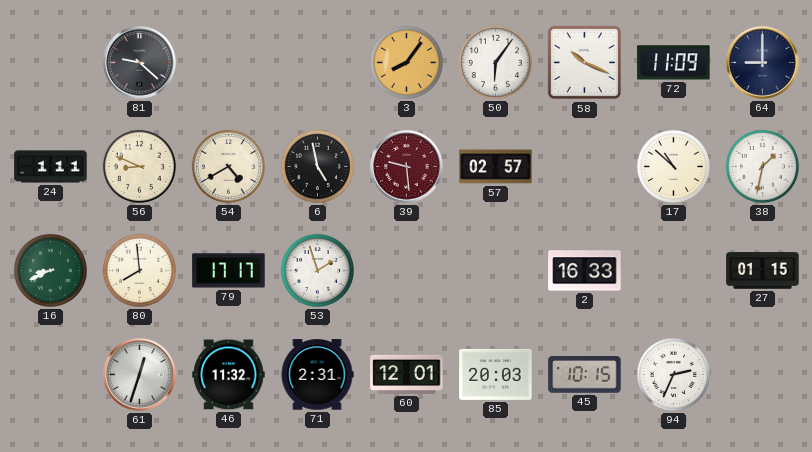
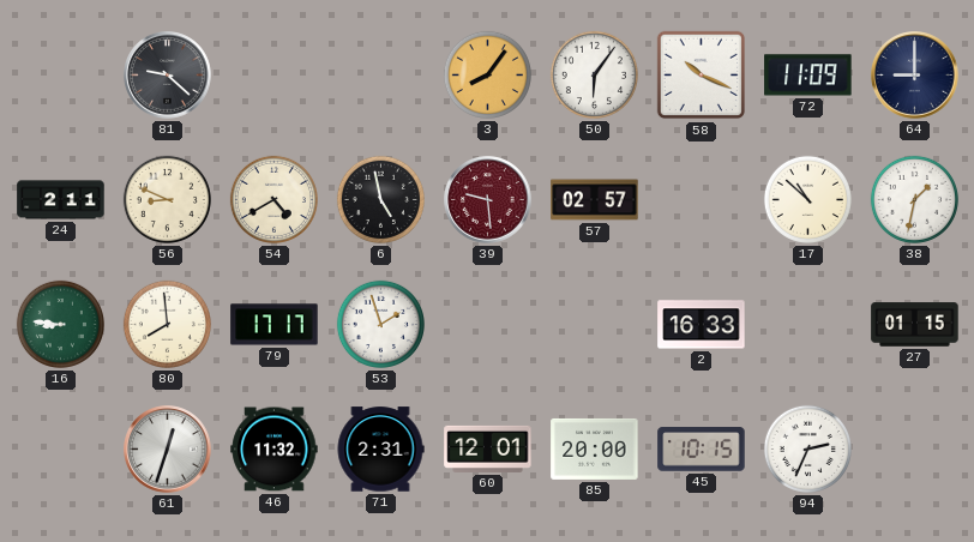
24: 1:11 -> 2:11 (61, 200)
16: 8:41 -> 8:46 (60, 324)
85: 20:03 -> 20:00 (595, 448)
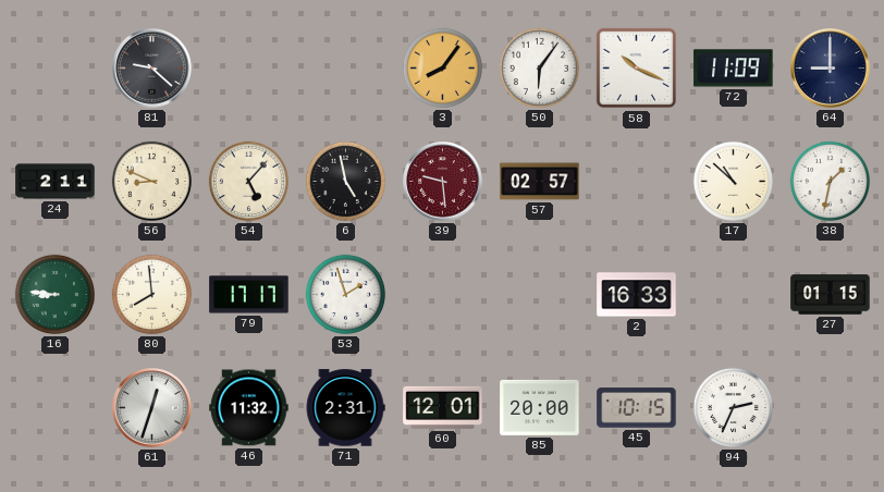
54: 4:40 -> 5:07 (248, 181)
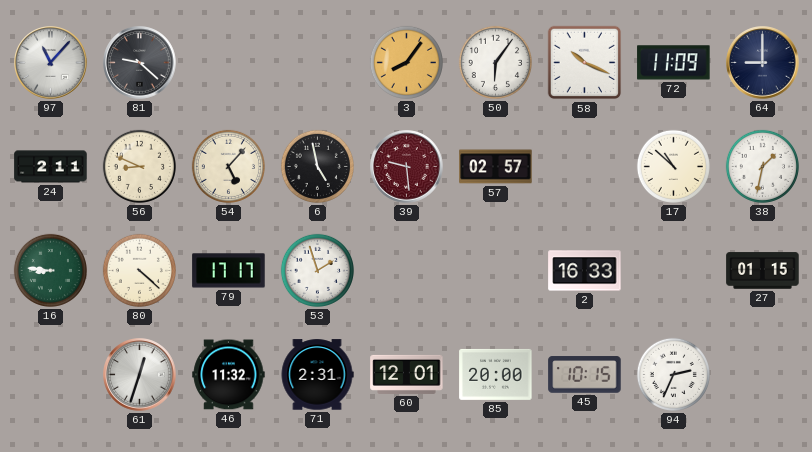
97: none -> 11:07 (51, 63)
80: 7:59 -> 4:22 (139, 270)
